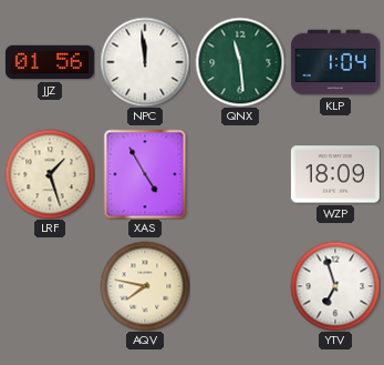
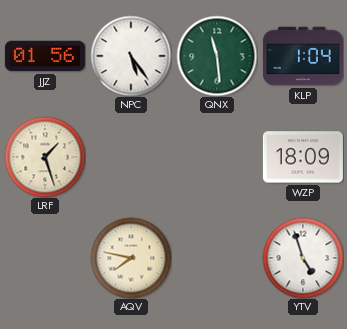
NPC: 11:59 -> 5:24 (131, 56)
XAS: 4:55 -> none (145, 174)
YTV: 6:57 -> 4:57 (303, 258)
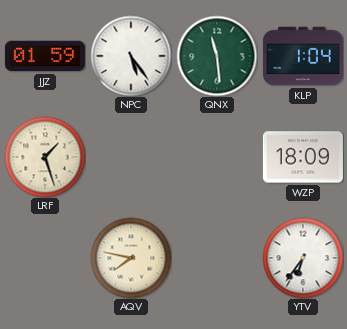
JJZ: 01:56 -> 01:59 (45, 56)
YTV: 4:57 -> 6:36 (303, 258)
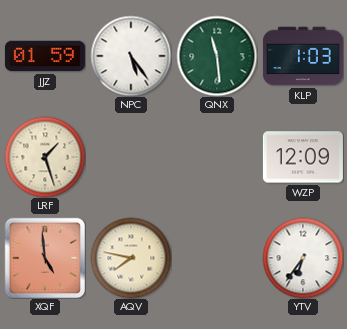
KLP: 1:04 -> 1:03 (303, 56)
WZP: 18:09 -> 12:09 (303, 157)
XQF: none -> 4:59 (45, 258)
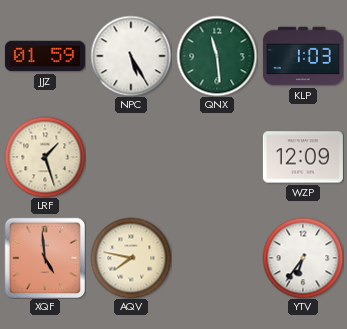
NPC: 5:24 -> 5:25 (131, 56)
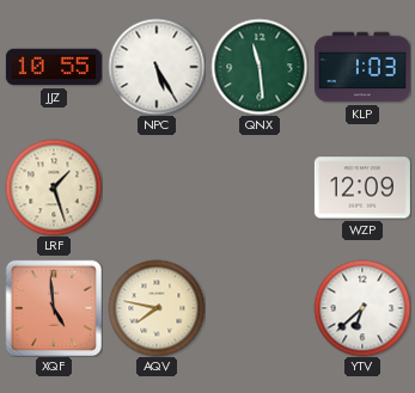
JJZ: 01:59 -> 10:55 (54, 67)
YTV: 6:36 -> 6:38 (362, 308)
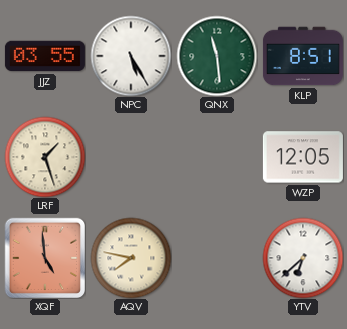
JJZ: 10:55 -> 03:55 (45, 56)
KLP: 1:03 -> 8:51 (303, 56)
WZP: 12:09 -> 12:05 (303, 157)
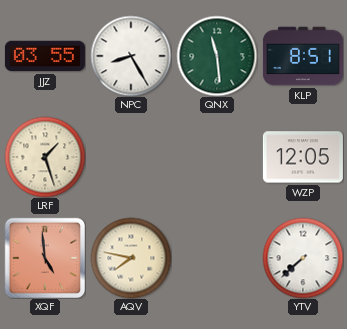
NPC: 5:25 -> 8:25 (131, 56)
YTV: 6:38 -> 7:38 (303, 258)
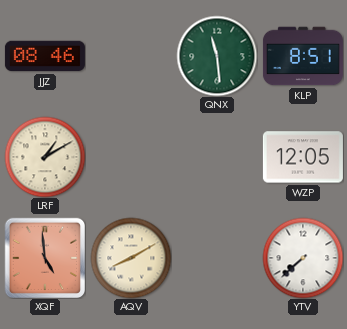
JJZ: 03:55 -> 08:46 (45, 56)
NPC: 8:25 -> none (131, 56)
LRF: 1:27 -> 1:10 (45, 157)
AQV: 7:47 -> 8:10 (131, 258)
